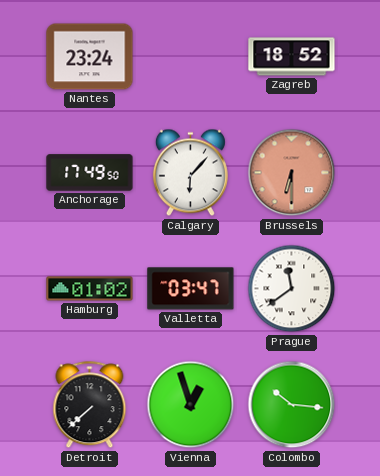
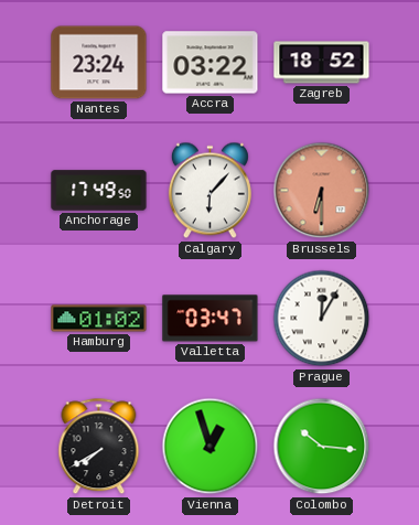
Accra: none -> 03:22 (211, 63)
Prague: 11:39 -> 12:05 (322, 319)
Detroit: 7:38 -> 7:40 (99, 447)
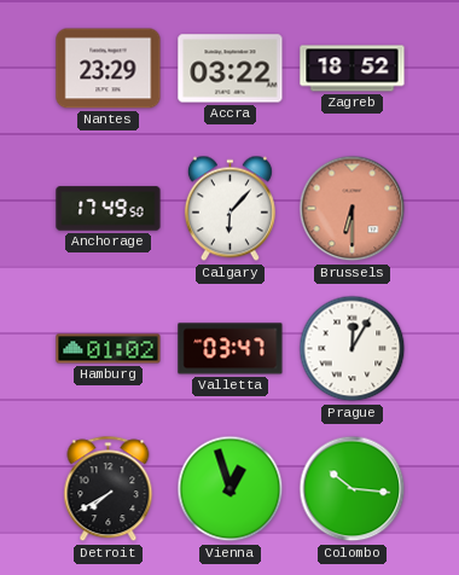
Nantes: 23:24 -> 23:29 (109, 69)
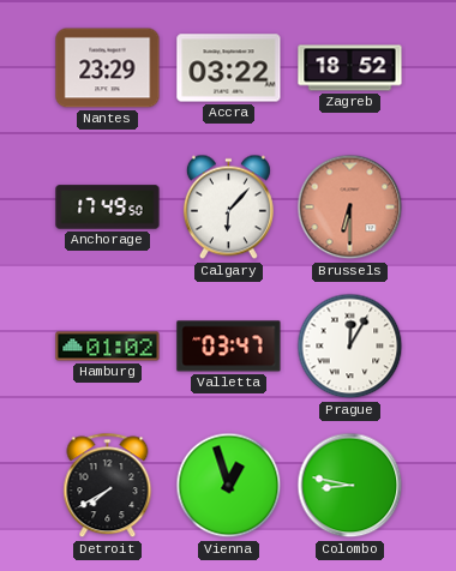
Colombo: 10:16 -> 8:47 (350, 486)
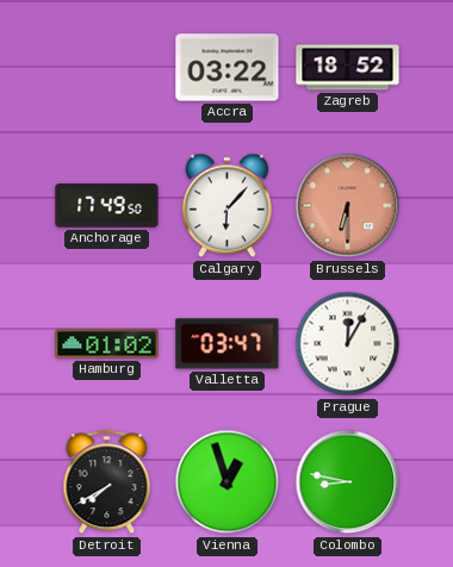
Nantes: 23:29 -> none (108, 68)
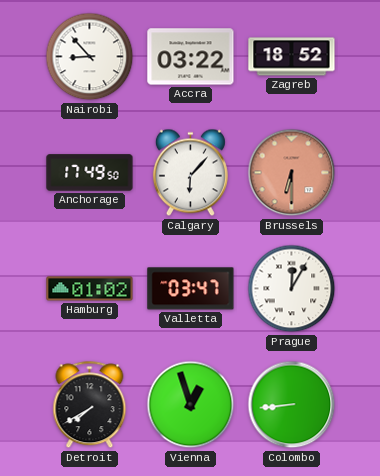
Nairobi: none -> 8:53 (90, 57)
Colombo: 8:47 -> 8:44 (292, 405)
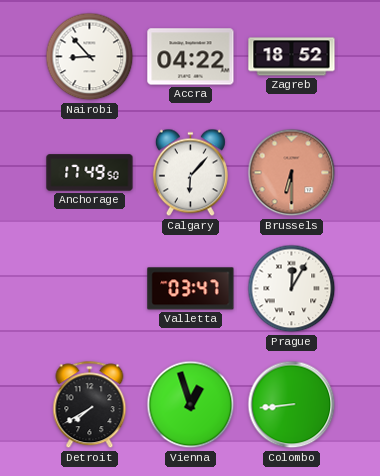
Accra: 03:22 -> 04:22 (191, 57)
Hamburg: 01:02 -> none (90, 289)
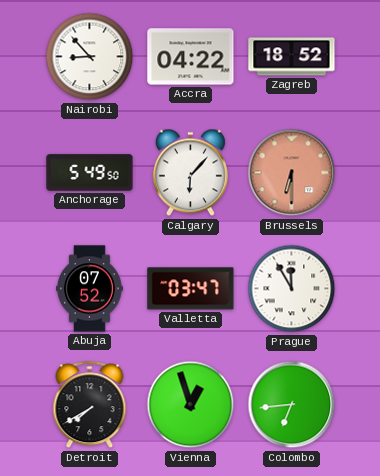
Anchorage: 17:49 -> 5:49 (90, 173)
Abuja: none -> 07:52 (90, 289)
Prague: 12:05 -> 11:55 (292, 289)
Colombo: 8:44 -> 6:44 (292, 405)
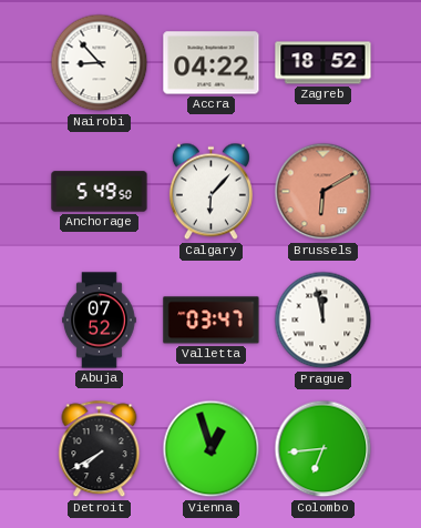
Brussels: 6:30 -> 6:10 (324, 192)
Prague: 11:55 -> 11:58 (324, 321)
